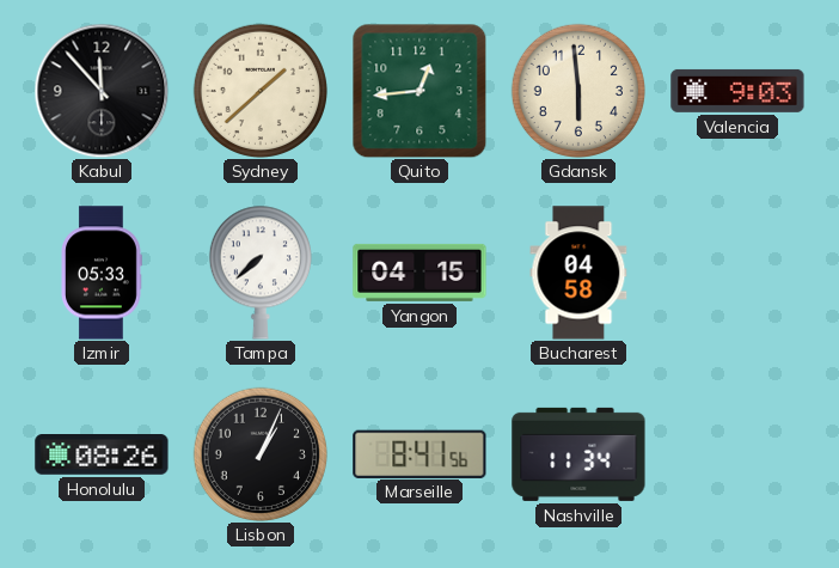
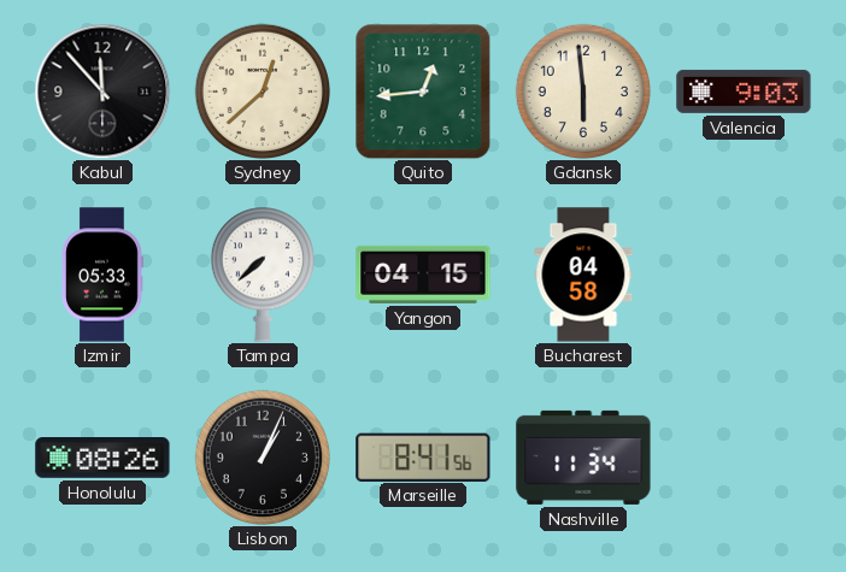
Sydney: 1:38 -> 12:38 (262, 90)
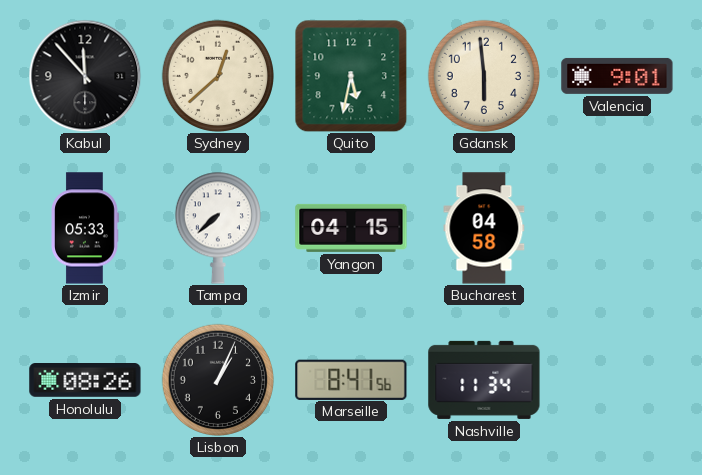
Quito: 12:44 -> 5:32 (351, 76)
Valencia: 9:03 -> 9:01 (617, 76)
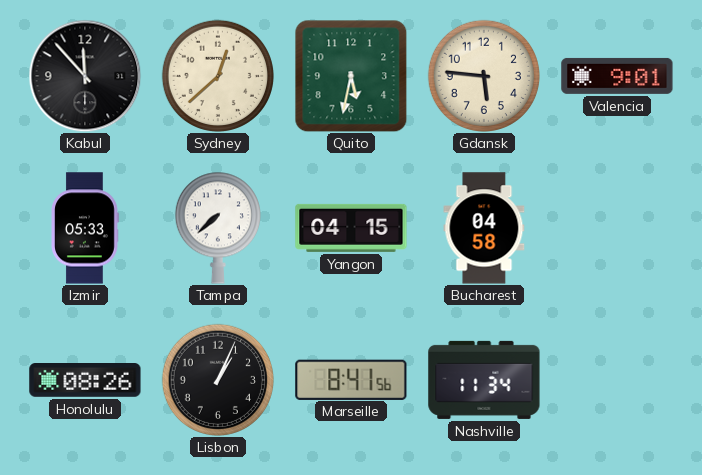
Gdansk: 5:59 -> 5:46 (483, 75)
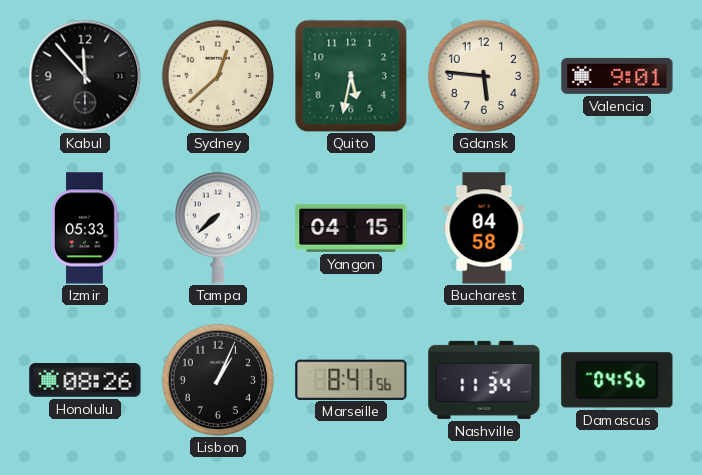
Damascus: none -> 04:56 (617, 380)
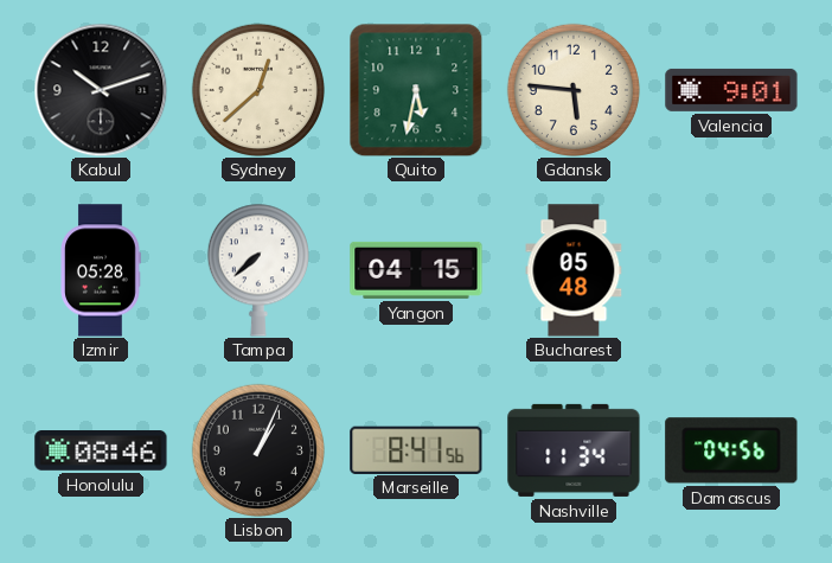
Kabul: 11:53 -> 10:12 (101, 90)
Izmir: 05:33 -> 05:28 (101, 270)
Bucharest: 04:58 -> 05:48 (574, 270)
Honolulu: 08:26 -> 08:46 (101, 452)
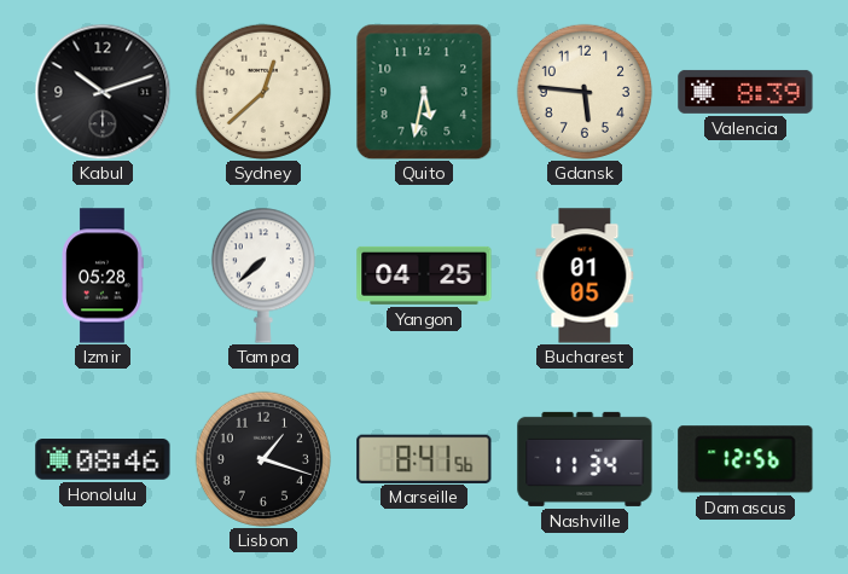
Valencia: 9:01 -> 8:39 (745, 92)
Yangon: 04:15 -> 04:25 (424, 276)
Bucharest: 05:48 -> 01:05 (585, 276)
Lisbon: 1:04 -> 1:18 (262, 458)
Damascus: 04:56 -> 12:56 (745, 459)
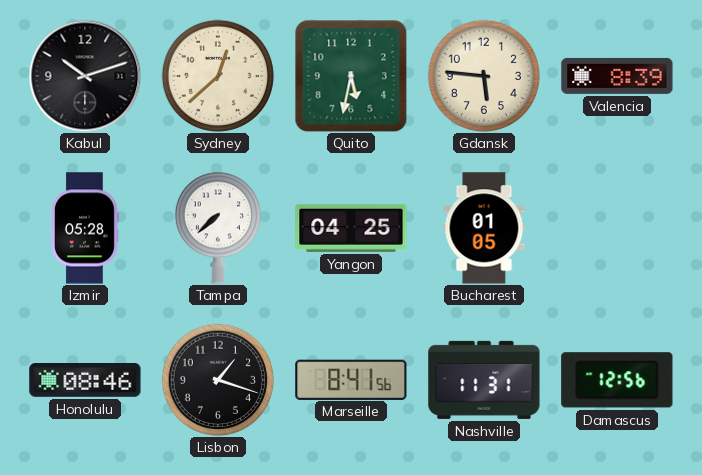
Nashville: 11:34 -> 11:31 (484, 380)
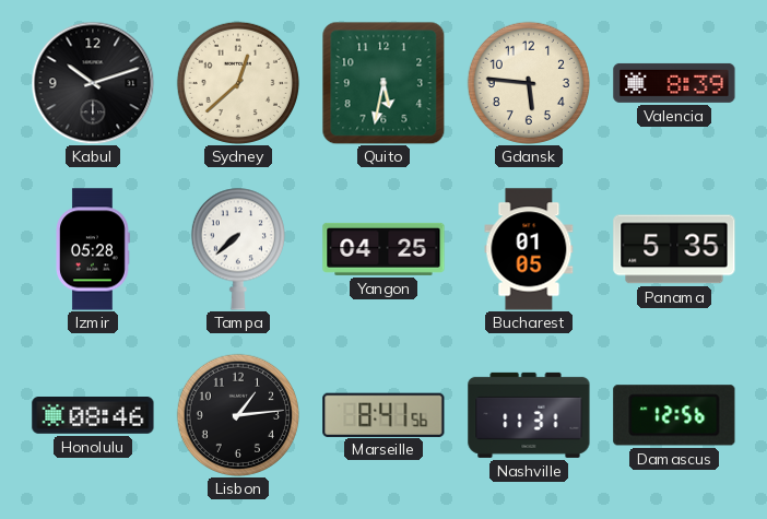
Panama: none -> 5:35 (674, 249)
Lisbon: 1:18 -> 1:14 (237, 414)
